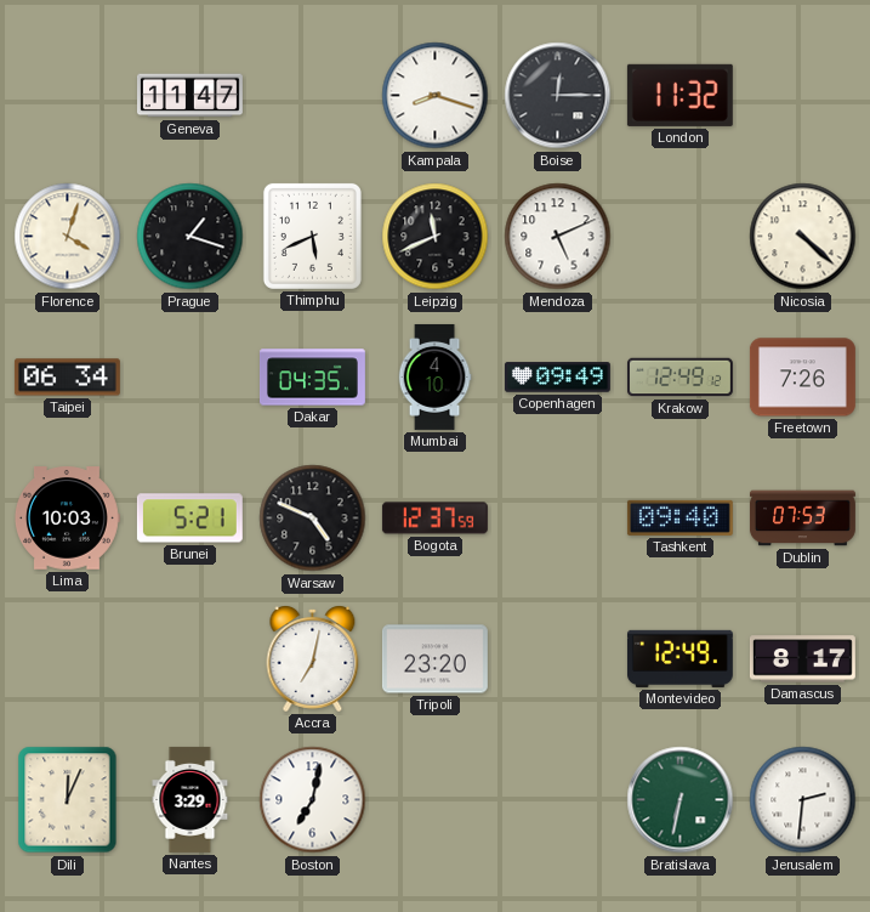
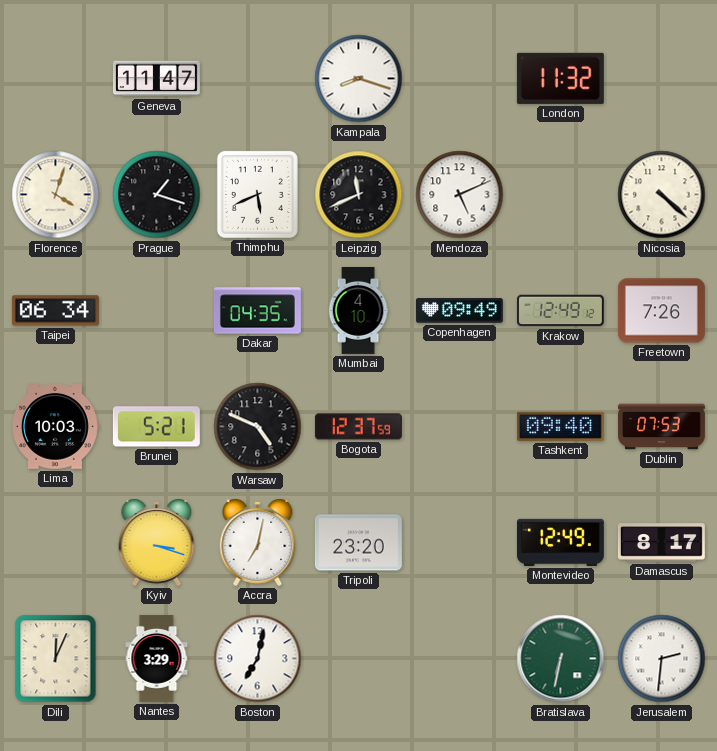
Boise: 12:15 -> none (558, 96)
Kyiv: none -> 3:18 (157, 542)
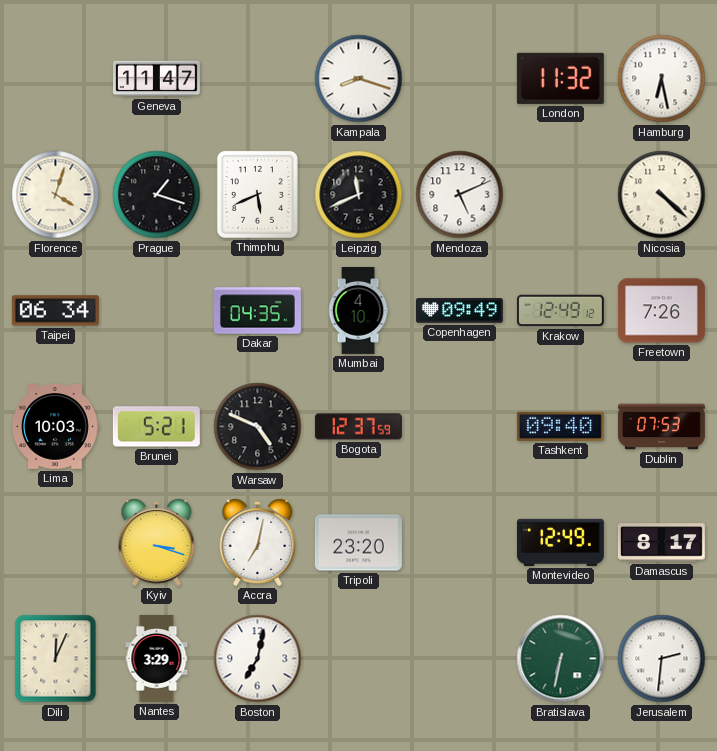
Hamburg: none -> 6:28 (662, 79)
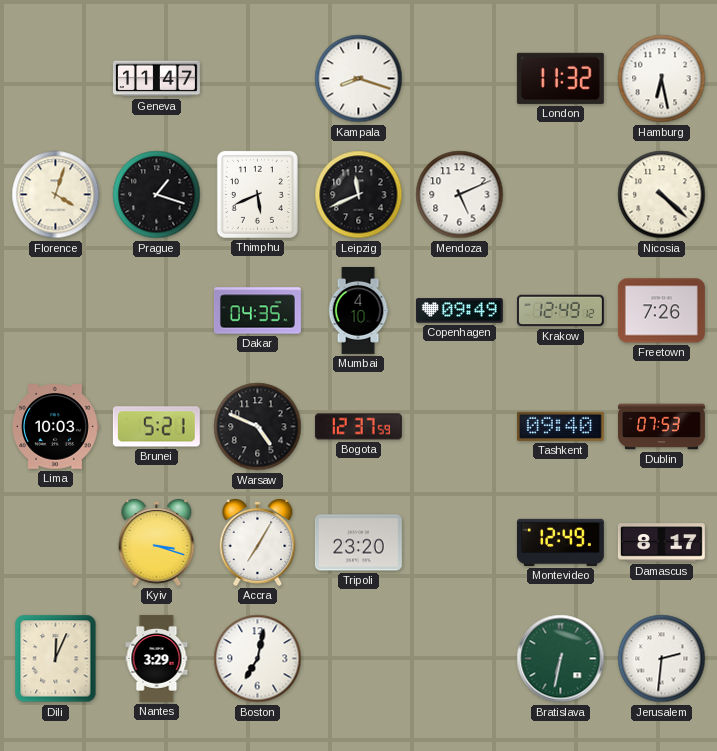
Taipei: 06:34 -> none (55, 311)
Accra: 7:02 -> 7:05 (258, 542)
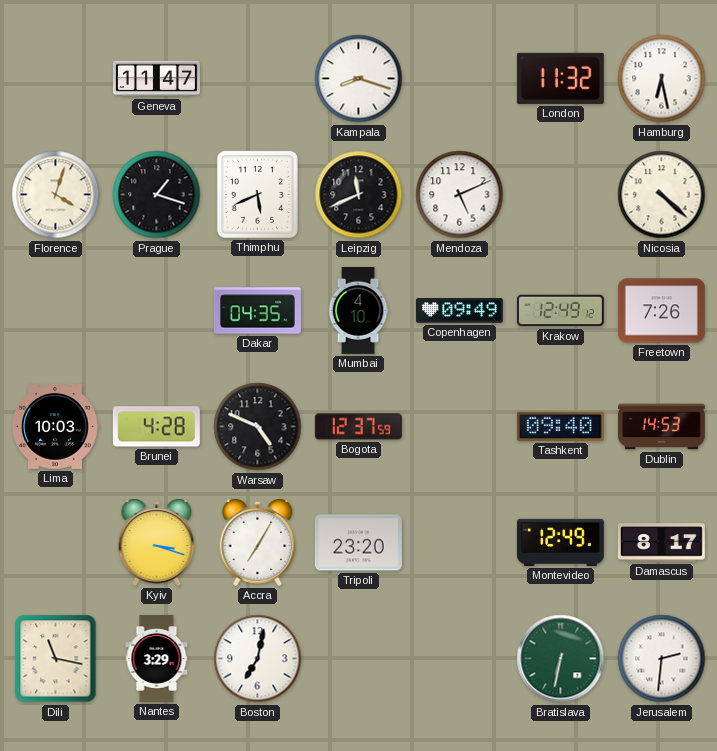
Brunei: 5:21 -> 4:28 (156, 427)
Dublin: 07:53 -> 14:53 (661, 427)
Dili: 12:04 -> 11:17 (56, 659)
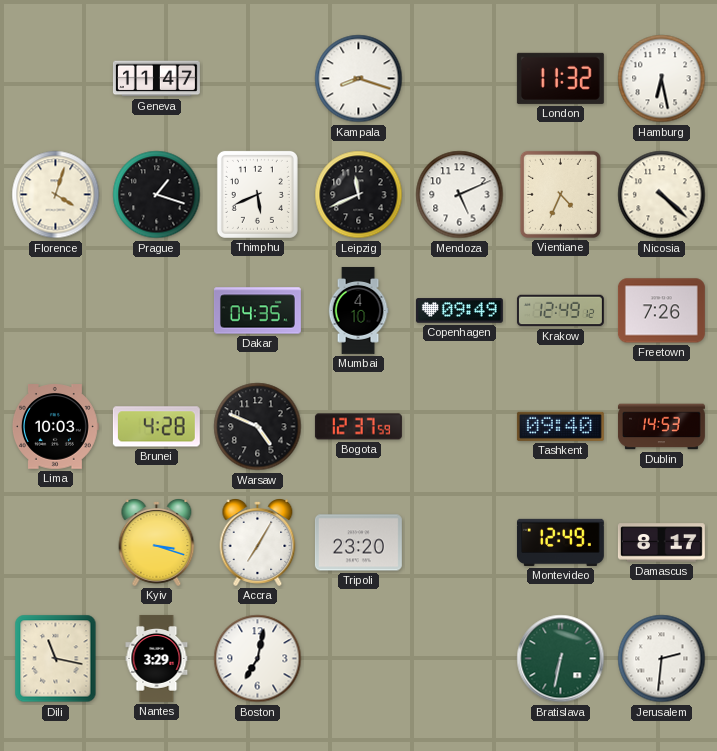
Vientiane: none -> 4:34 (560, 194)
